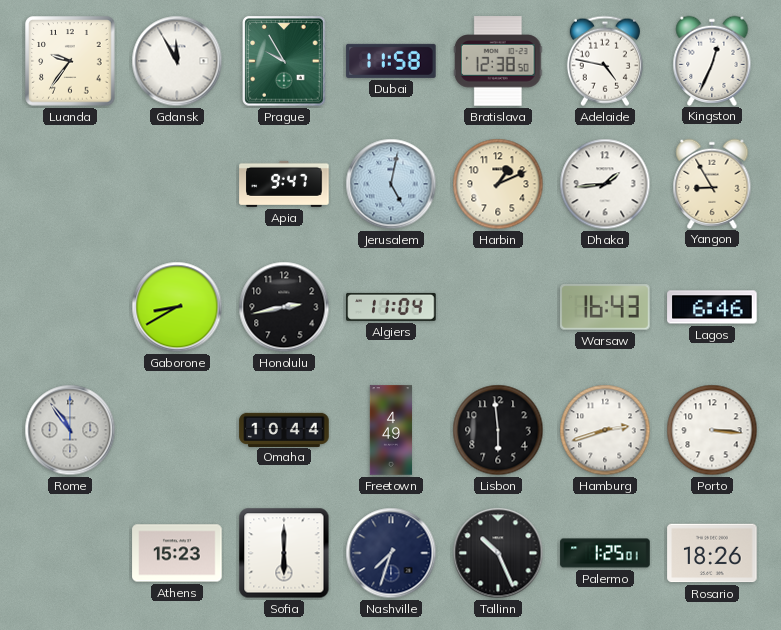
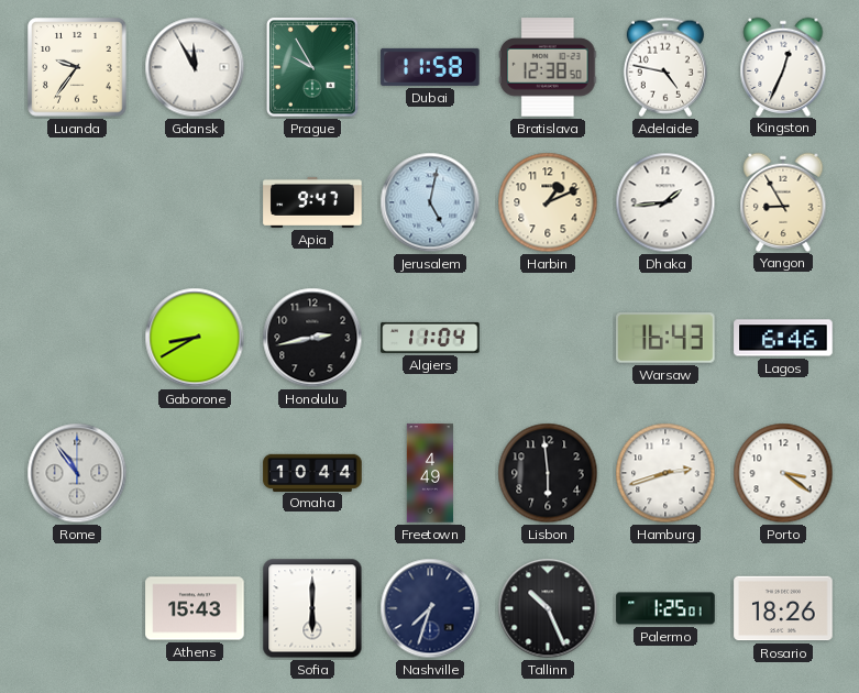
Porto: 3:16 -> 3:21 (783, 473)
Athens: 15:23 -> 15:43 (195, 608)
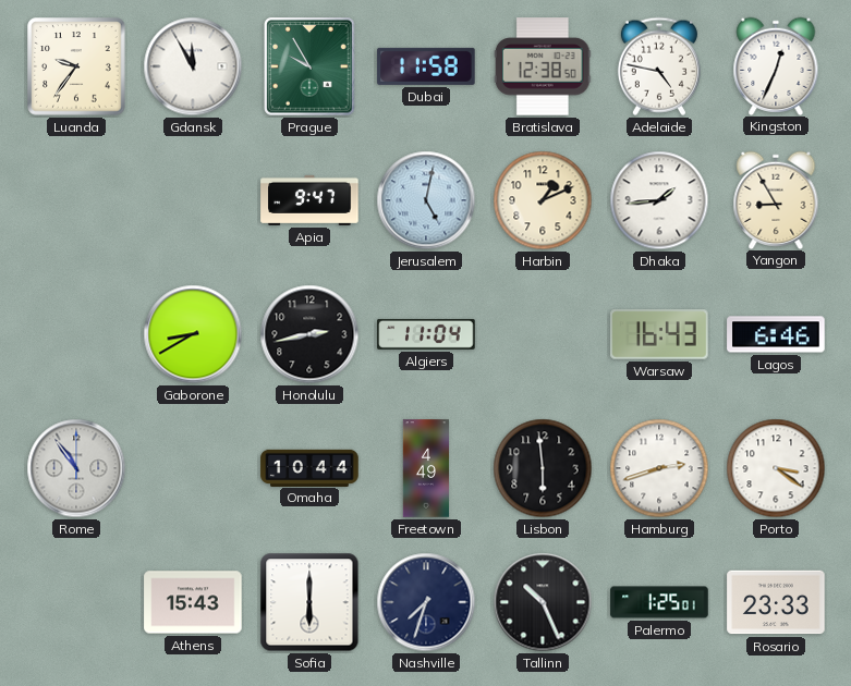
Rosario: 18:26 -> 23:33 (776, 602)
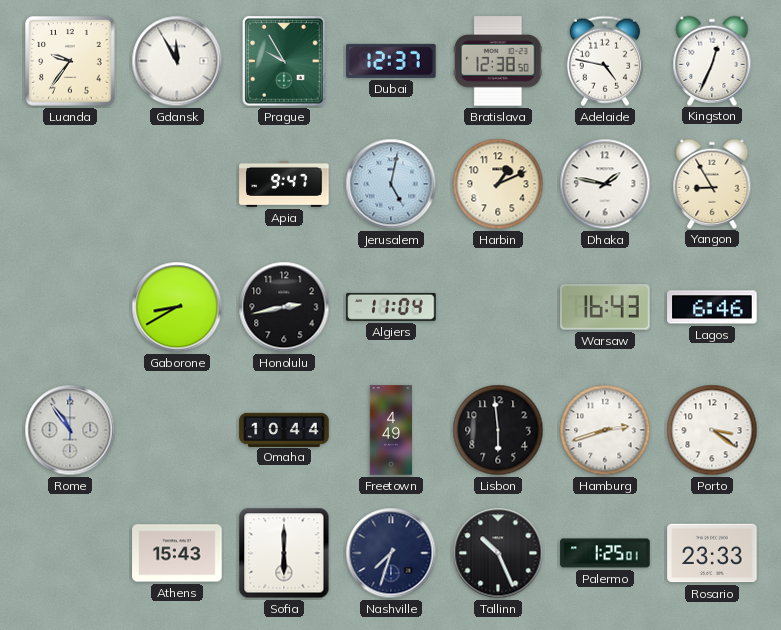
Dubai: 11:58 -> 12:37 (391, 61)
Dhaka: 1:44 -> 1:47 (605, 184)
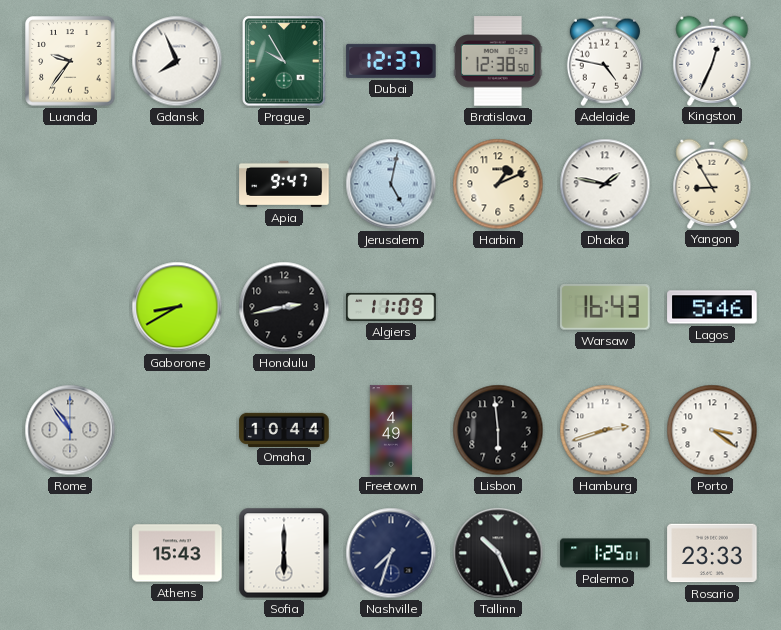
Gdansk: 11:55 -> 7:56 (177, 61)
Algiers: 11:04 -> 11:09 (391, 307)
Lagos: 6:46 -> 5:46 (712, 307)
